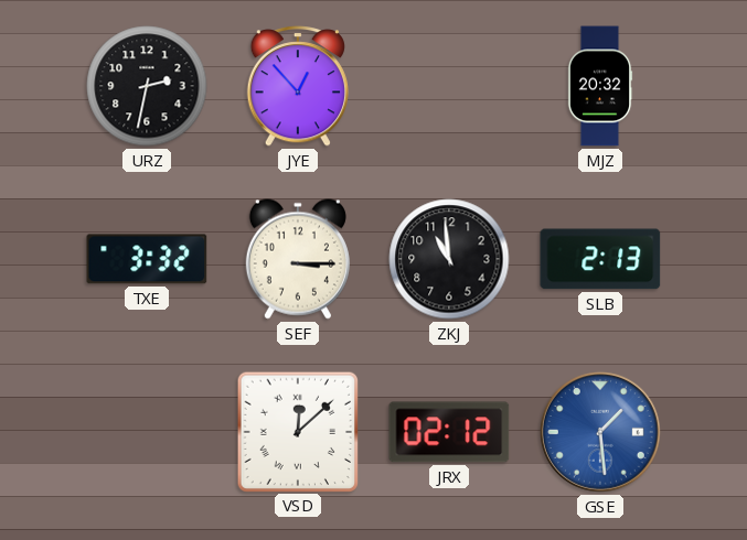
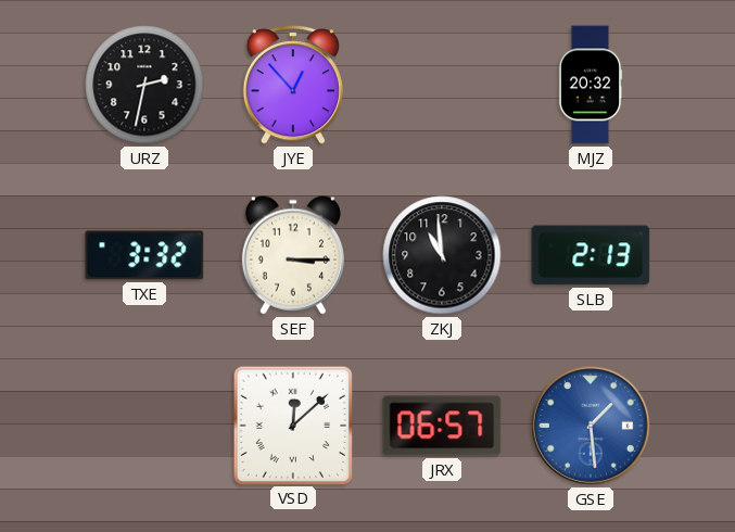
JRX: 02:12 -> 06:57 (442, 426)
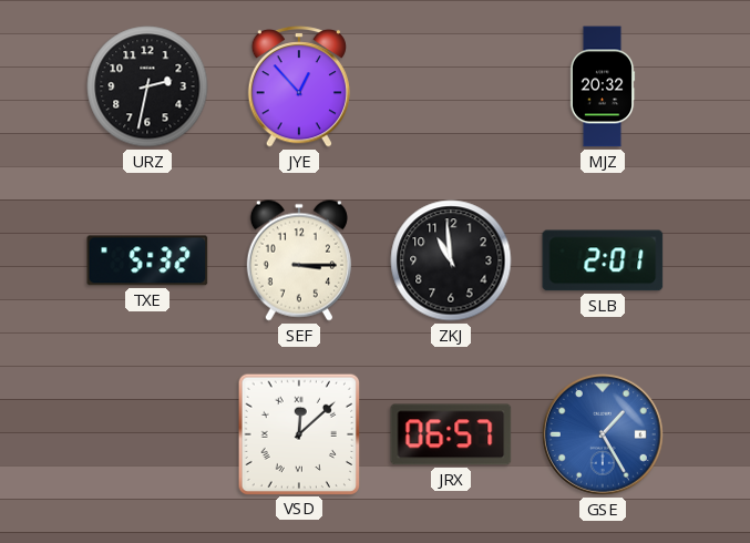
TXE: 3:32 -> 5:32 (147, 260)
SLB: 2:13 -> 2:01 (603, 260)
GSE: 1:29 -> 1:25 (603, 434)
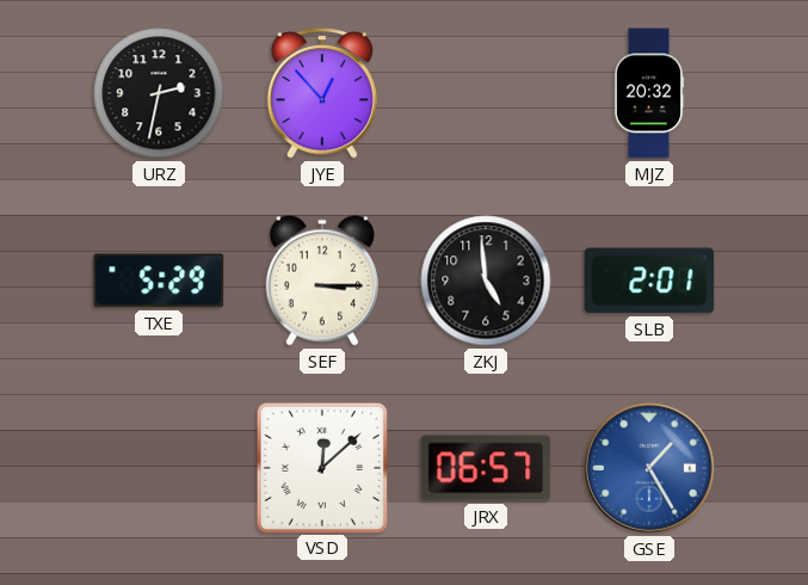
TXE: 5:32 -> 5:29 (159, 281)
ZKJ: 10:59 -> 4:59 (486, 281)
